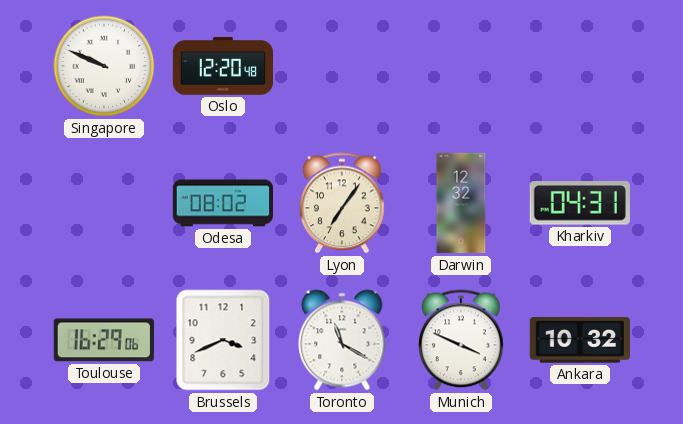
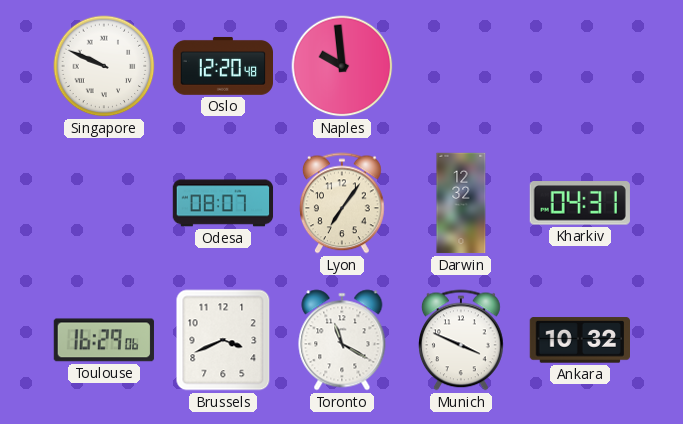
Naples: none -> 9:59 (342, 66)
Odesa: 08:02 -> 08:07 (223, 203)
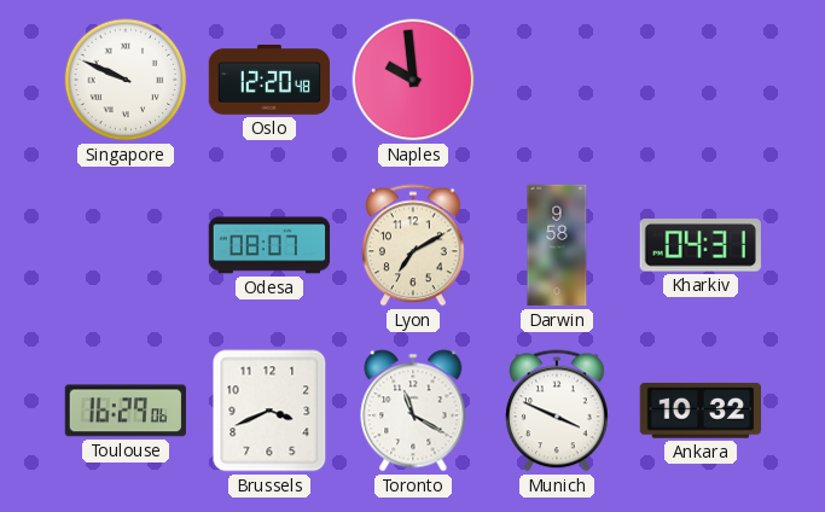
Lyon: 7:06 -> 7:10 (414, 245)
Darwin: 12:32 -> 9:58 (557, 245)
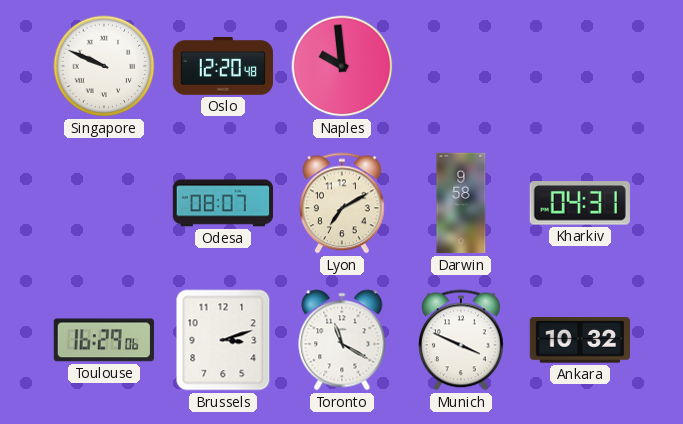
Brussels: 3:41 -> 3:12 (223, 340)
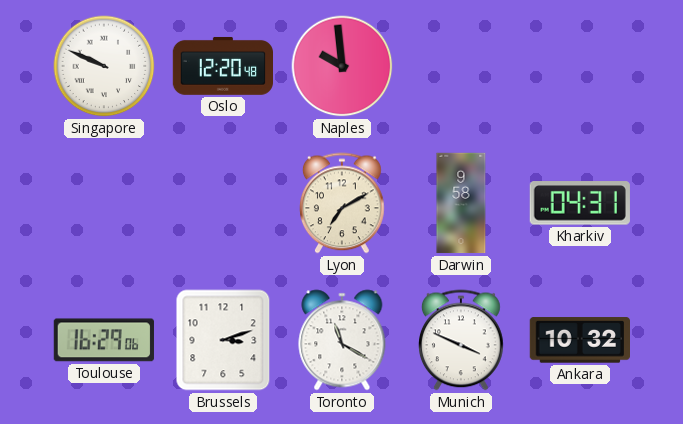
Odesa: 08:07 -> none (223, 203)
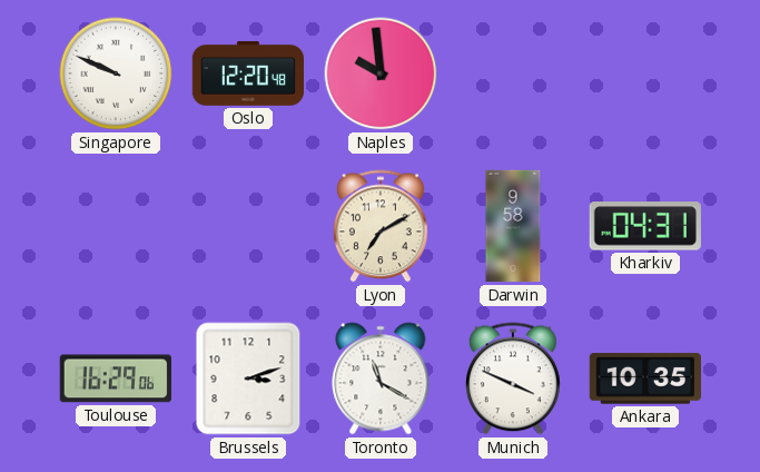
Ankara: 10:32 -> 10:35 (644, 378)
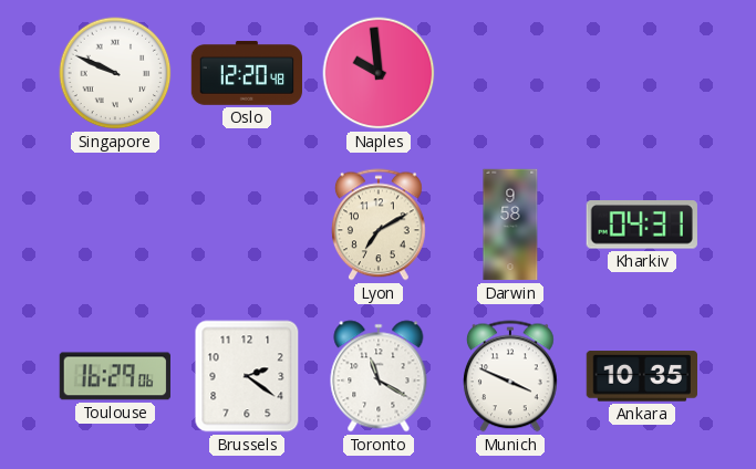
Brussels: 3:12 -> 2:21 (247, 376)
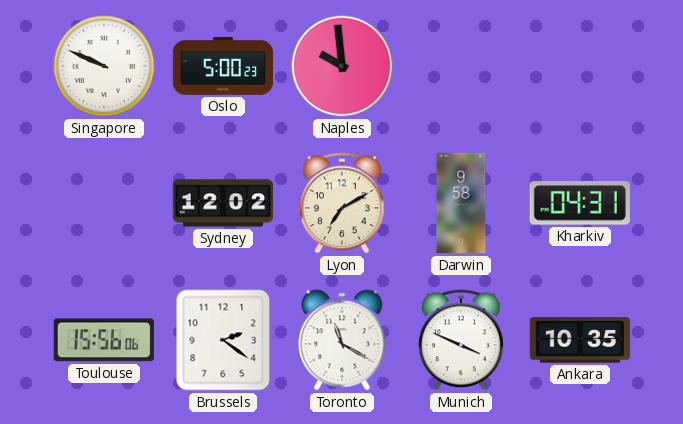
Oslo: 12:20 -> 5:00 (222, 66)
Sydney: none -> 12:02 (223, 203)
Toulouse: 16:29 -> 15:56 (104, 340)
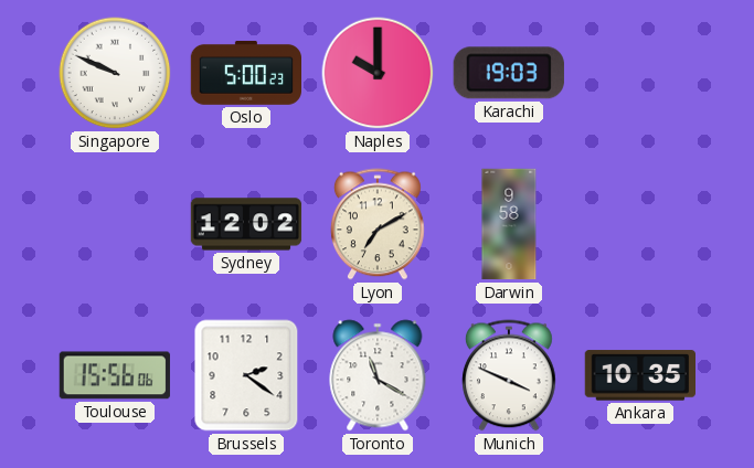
Naples: 9:59 -> 10:00 (378, 73)
Karachi: none -> 19:03 (509, 73)
Kharkiv: 04:31 -> none (580, 203)
